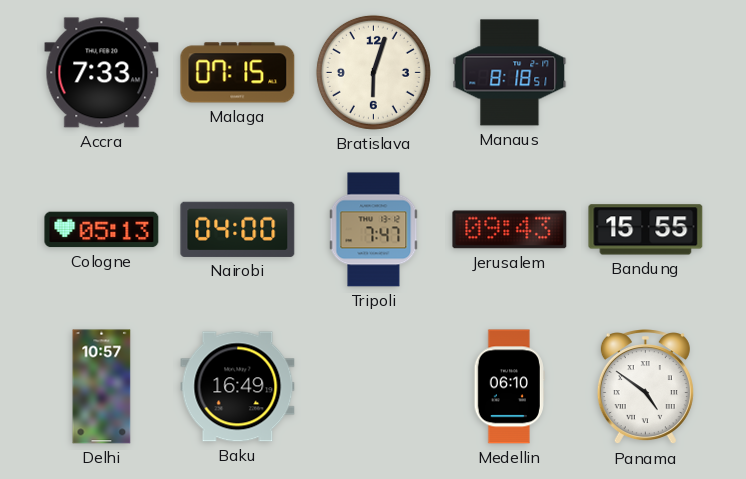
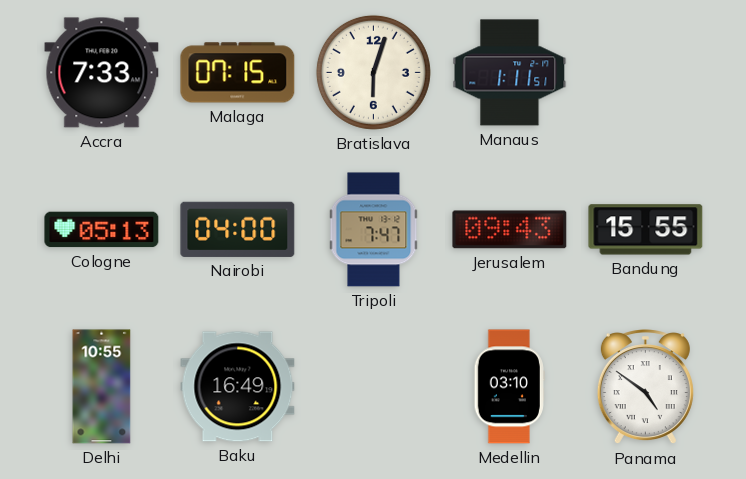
Manaus: 8:18 -> 1:11 (510, 73)
Delhi: 10:57 -> 10:55 (102, 387)
Medellin: 06:10 -> 03:10 (509, 387)
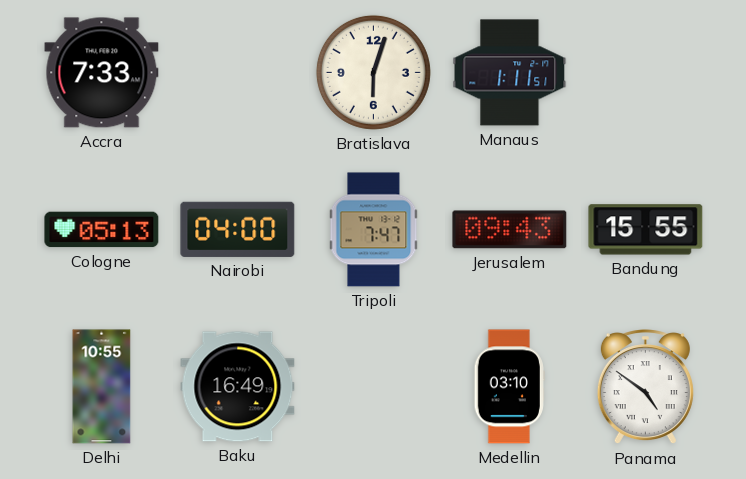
Malaga: 07:15 -> none (238, 73)
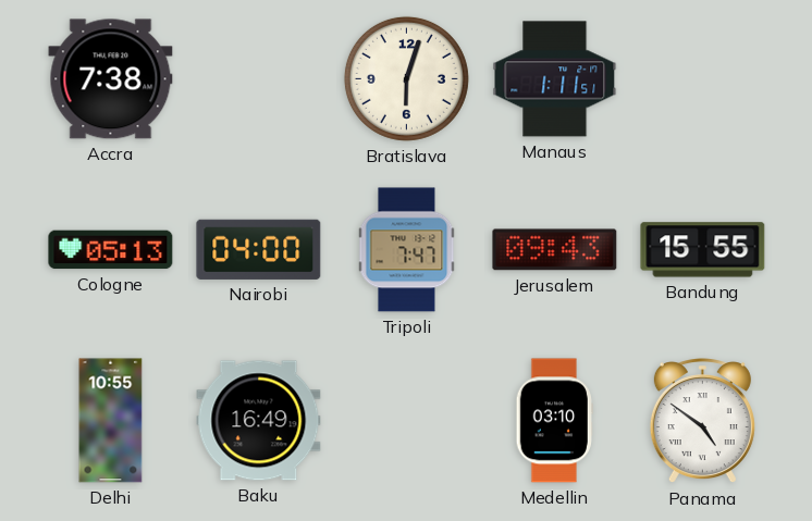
Accra: 7:33 -> 7:38 (111, 79)
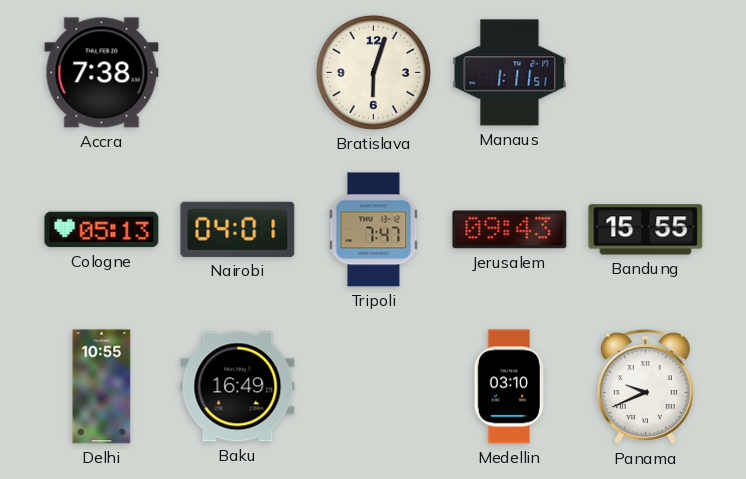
Nairobi: 04:00 -> 04:01 (238, 229)
Panama: 4:51 -> 9:41 (645, 387)
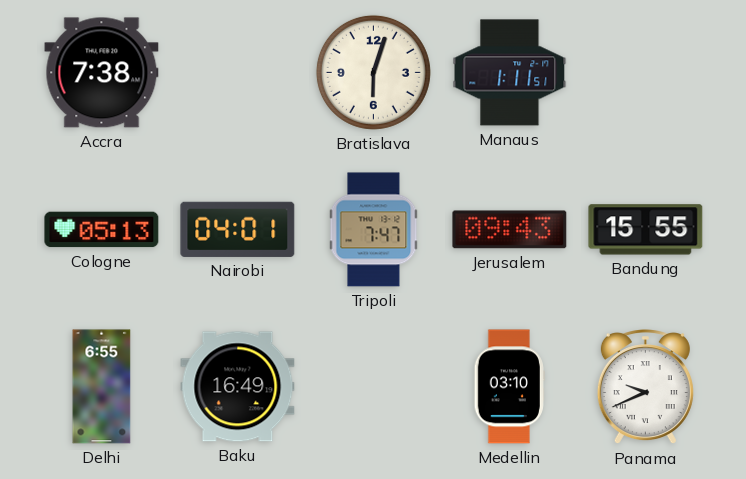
Delhi: 10:55 -> 6:55 (102, 387)
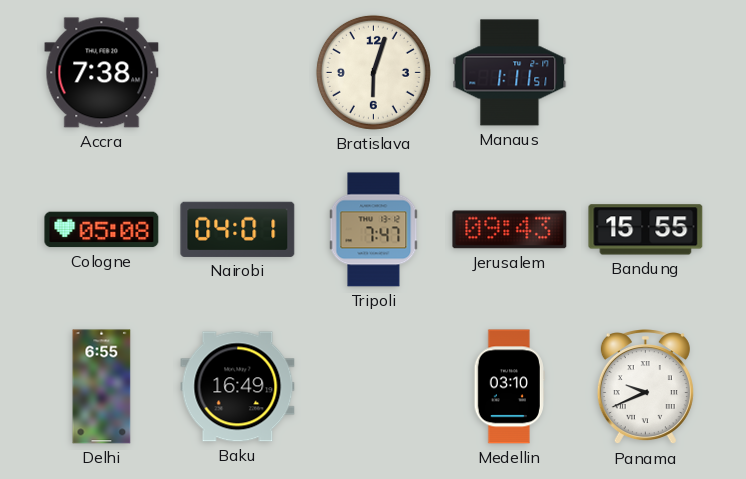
Cologne: 05:13 -> 05:08 (102, 230)
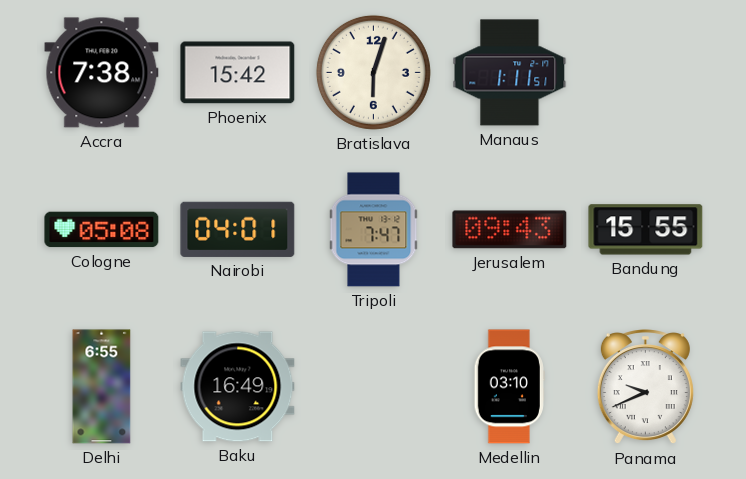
Phoenix: none -> 15:42 (238, 73)
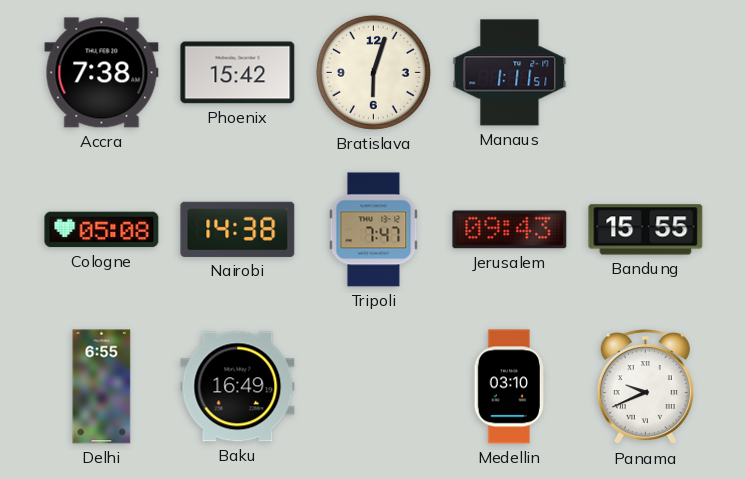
Nairobi: 04:01 -> 14:38 (238, 229)
